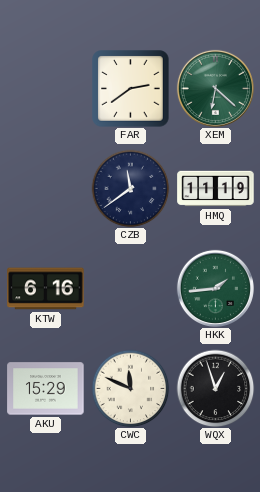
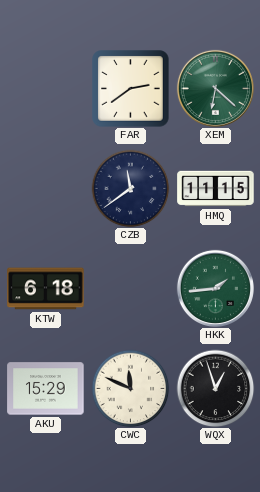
HMQ: 11:19 -> 11:15 (216, 189)
KTW: 6:16 -> 6:18 (46, 289)
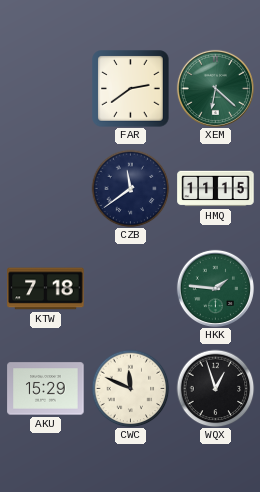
KTW: 6:18 -> 7:18 (46, 289)
HKK: 1:44 -> 1:46 (215, 288)
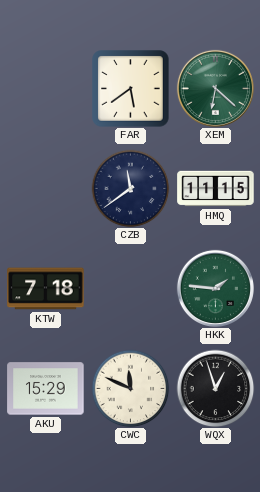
FAR: 2:39 -> 5:39 (131, 89)
